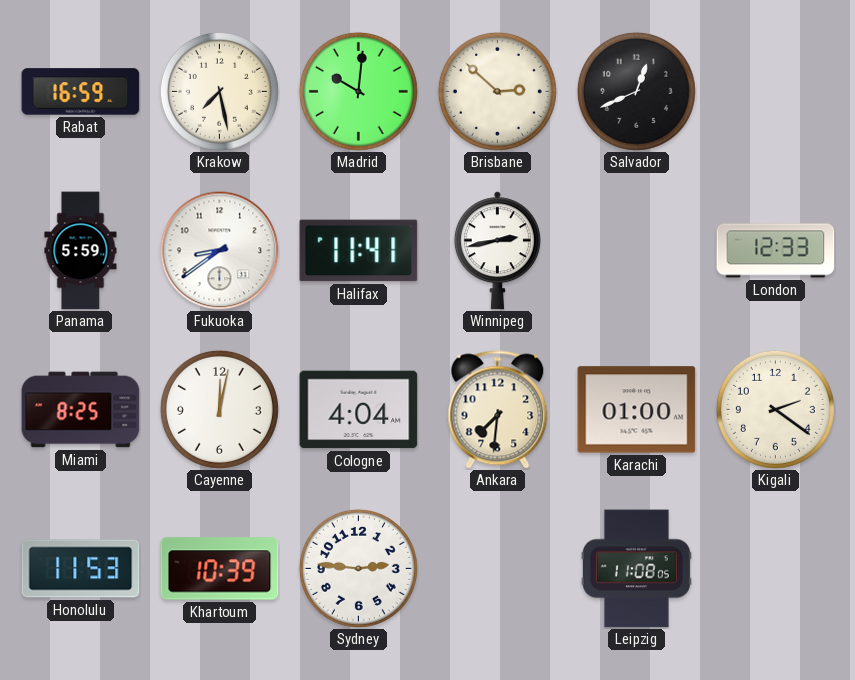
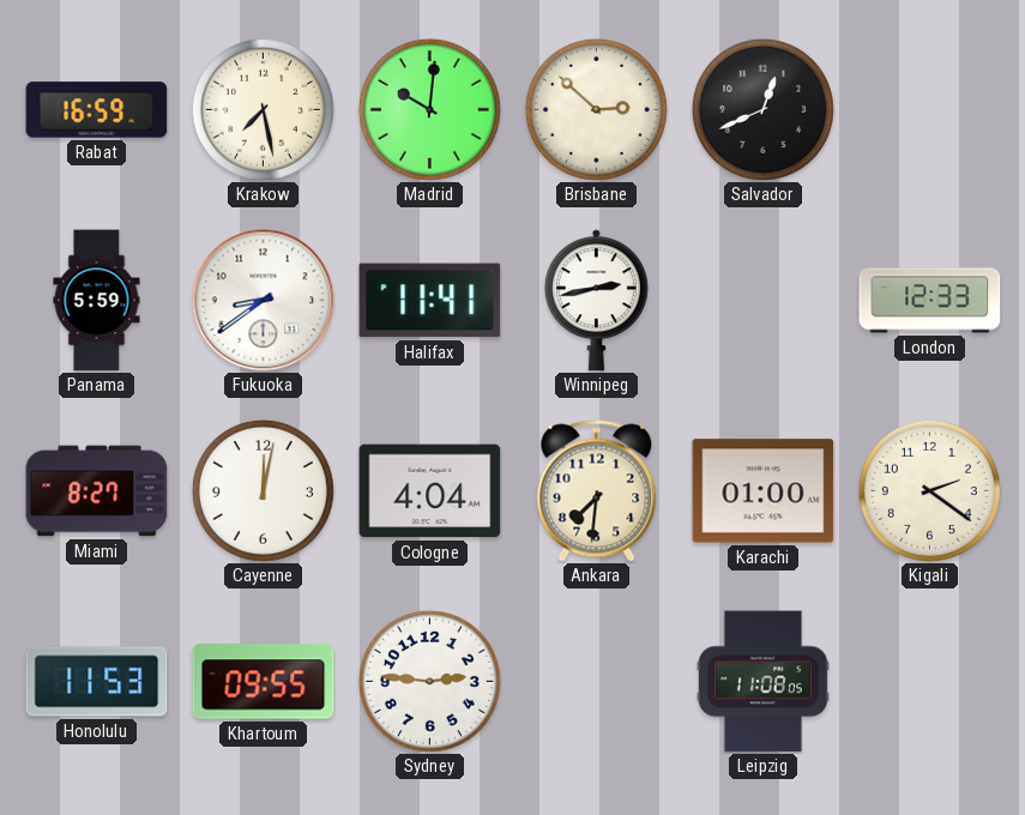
Miami: 8:25 -> 8:27 (97, 491)
Khartoum: 10:39 -> 09:55 (264, 682)
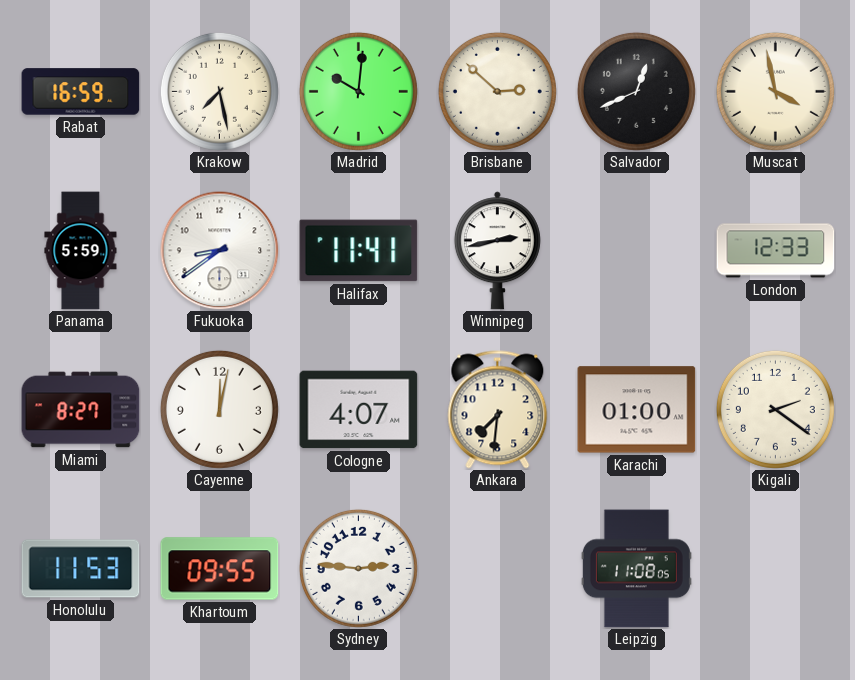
Muscat: none -> 3:58 (775, 91)
Cologne: 4:04 -> 4:07 (359, 410)
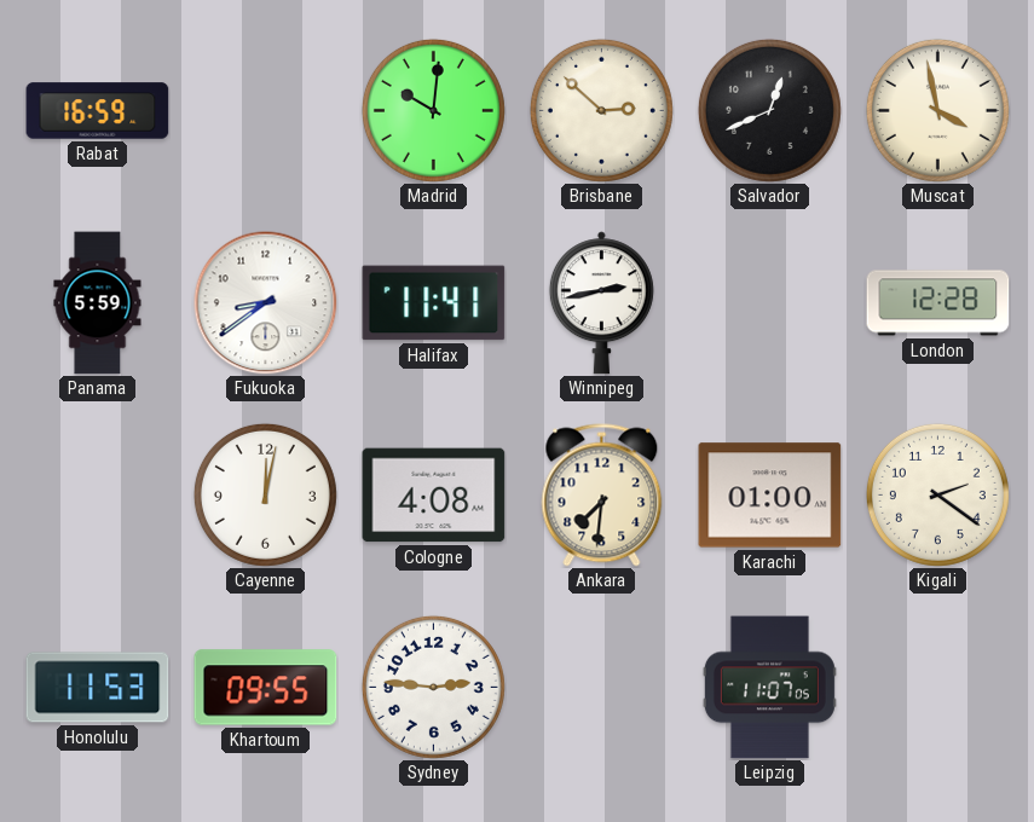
Krakow: 7:28 -> none (219, 91)
London: 12:33 -> 12:28 (938, 303)
Miami: 8:27 -> none (81, 410)
Cologne: 4:07 -> 4:08 (434, 496)
Leipzig: 11:08 -> 11:07 (769, 688)
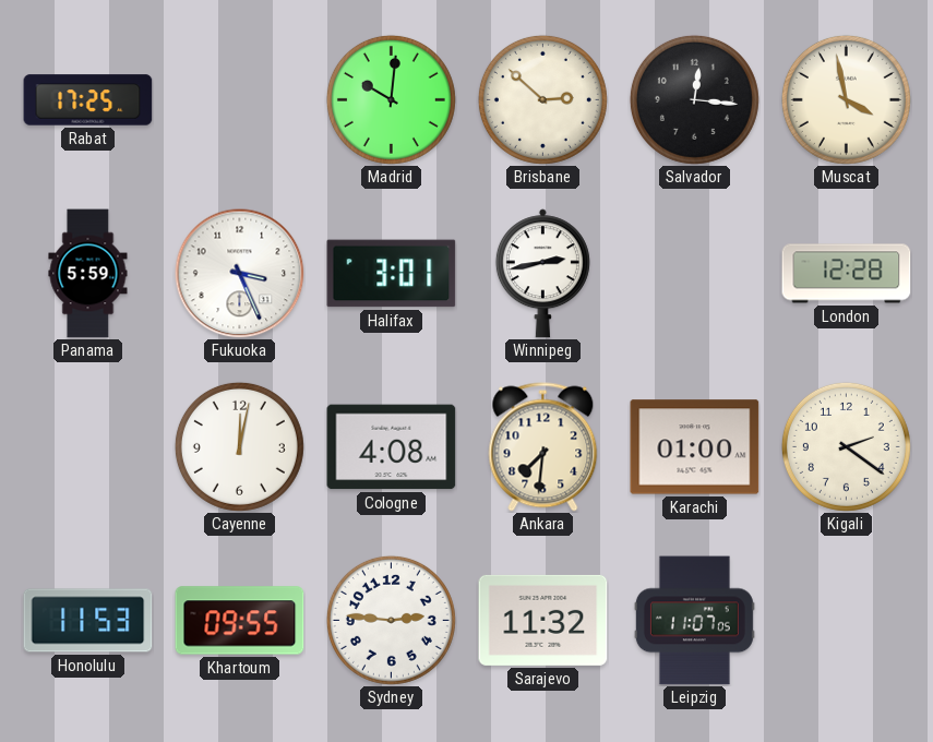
Rabat: 16:59 -> 17:25 (88, 100)
Salvador: 12:41 -> 12:16 (694, 99)
Fukuoka: 8:39 -> 3:26 (240, 274)
Halifax: 11:41 -> 3:01 (392, 274)
Sarajevo: none -> 11:32 (543, 620)
